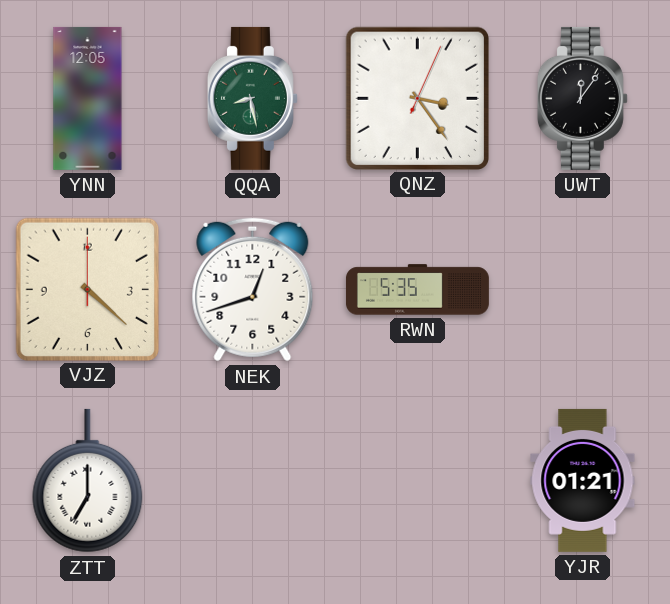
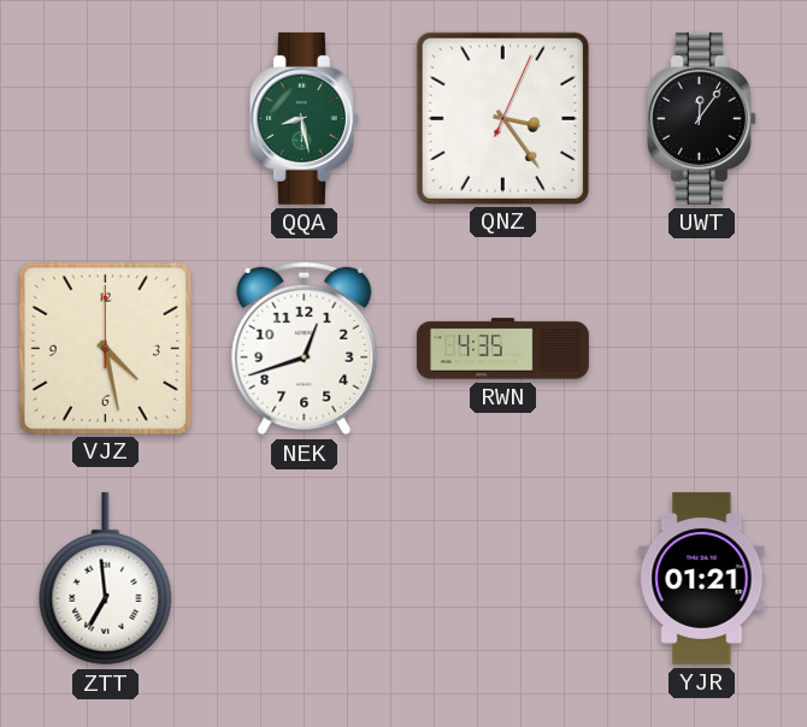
YNN: 12:05 -> none (88, 98)
VJZ: 4:22 -> 4:28 (105, 348)
RWN: 5:35 -> 4:35 (502, 349)
ZTT: 7:00 -> 6:59 (106, 579)
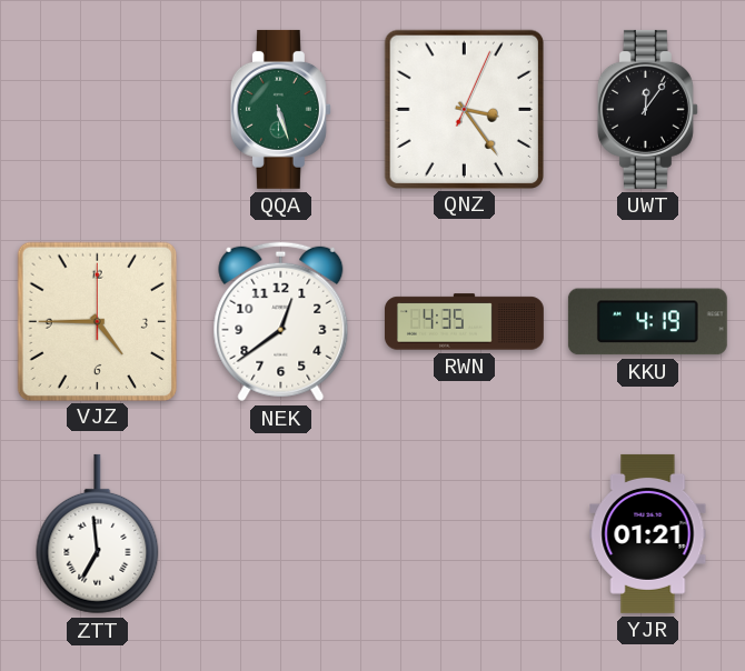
QQA: 8:28 -> 5:27 (280, 109)
VJZ: 4:28 -> 4:45 (97, 321)
NEK: 12:42 -> 12:39 (281, 322)
KKU: none -> 4:19 (647, 322)
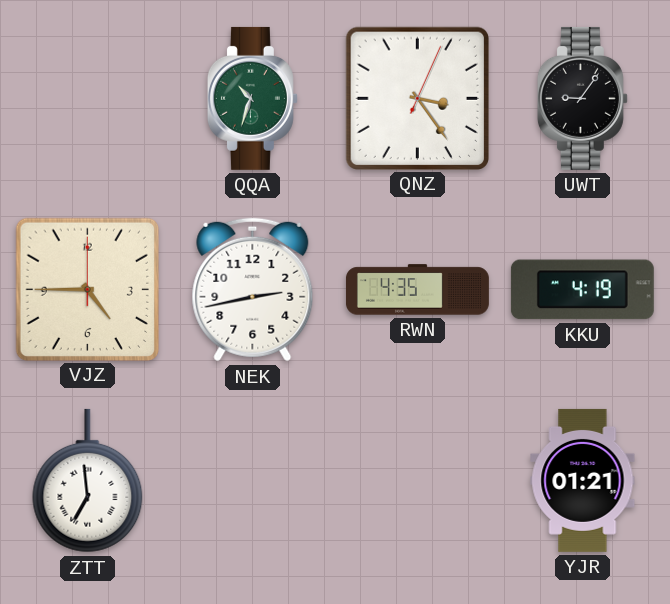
QQA: 5:27 -> 10:33 (252, 98)
UWT: 12:06 -> 9:06 (582, 98)
NEK: 12:39 -> 2:43 (253, 290)
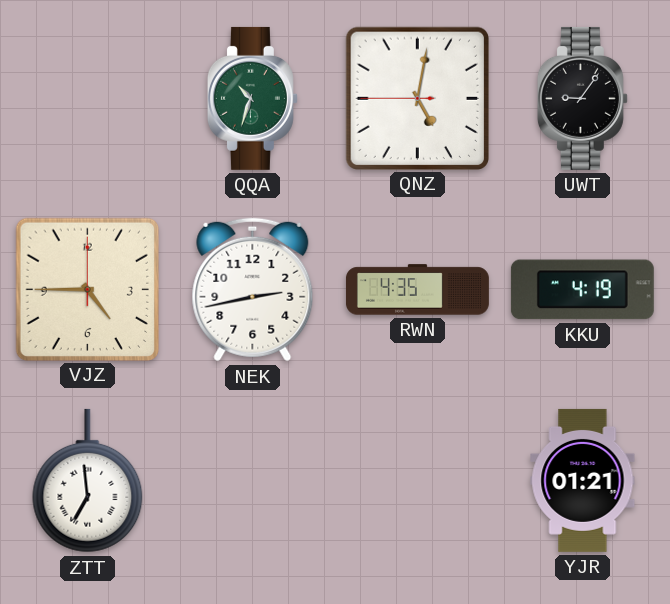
QNZ: 3:24 -> 5:01 (417, 98)
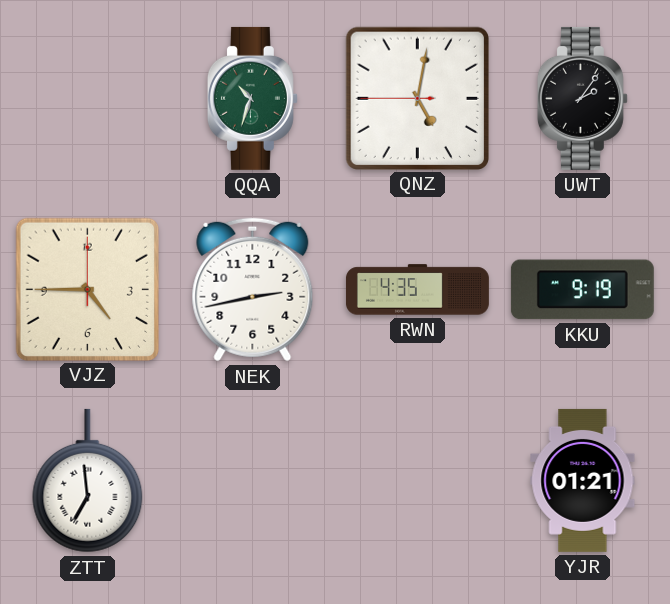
UWT: 9:06 -> 2:06 (582, 98)
KKU: 4:19 -> 9:19 (582, 290)
